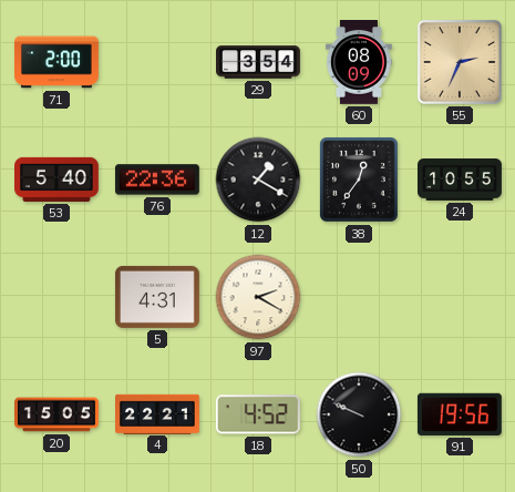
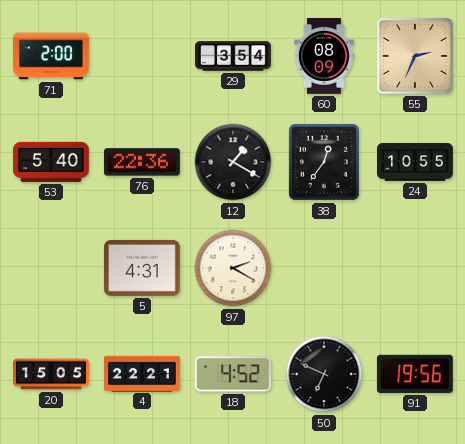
50: 9:49 -> 6:49 (324, 374)
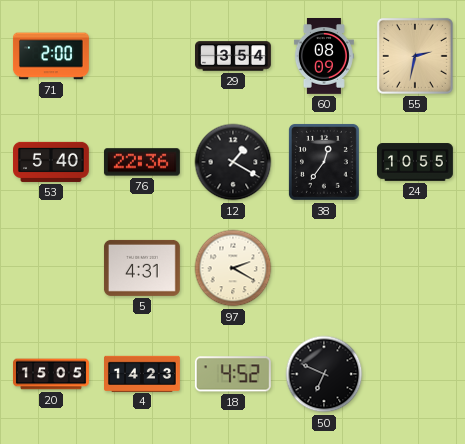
55: 2:34 -> 2:32 (415, 56)
4: 22:21 -> 14:23 (143, 373)
91: 19:56 -> none (415, 374)
